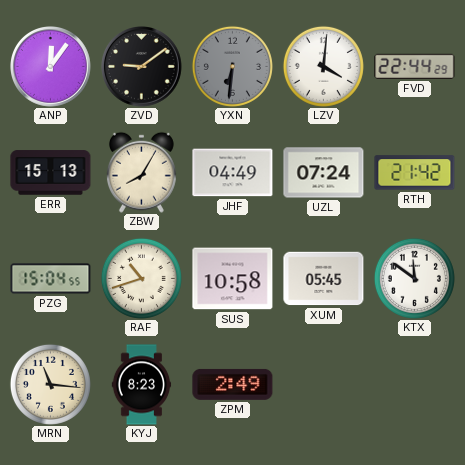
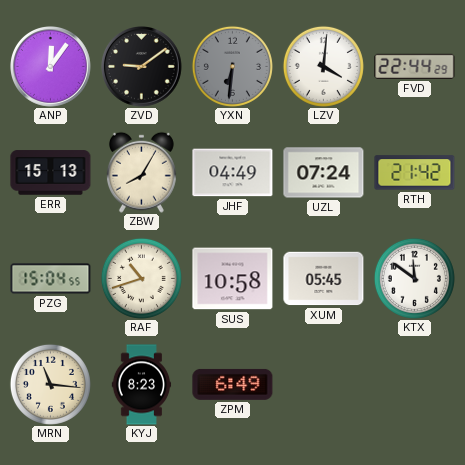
ZPM: 2:49 -> 6:49 (233, 384)
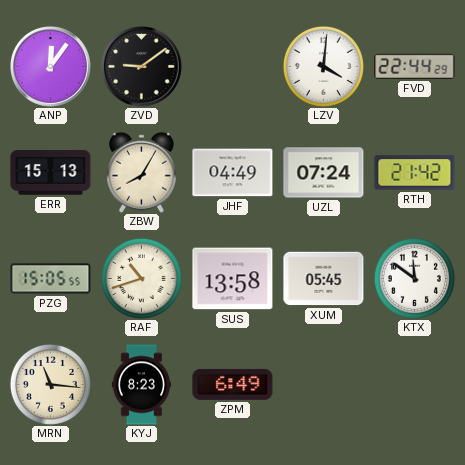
YXN: 6:31 -> none (232, 66)
PZG: 15:04 -> 15:05 (51, 279)
SUS: 10:58 -> 13:58 (233, 279)
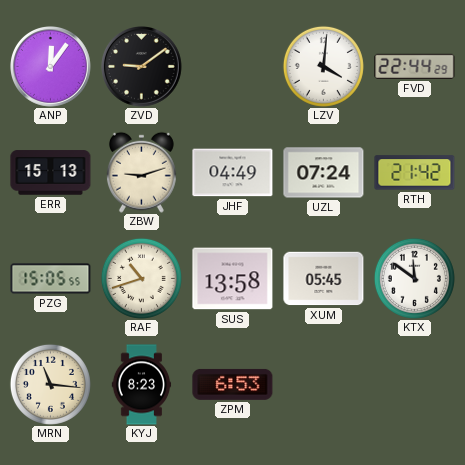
ZBW: 8:05 -> 9:12 (141, 172)
ZPM: 6:49 -> 6:53 (233, 384)
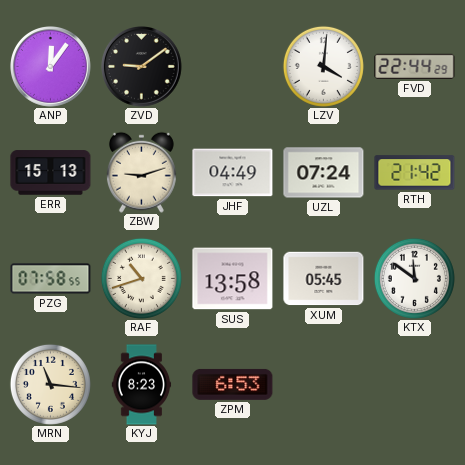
PZG: 15:05 -> 07:58 (51, 279)
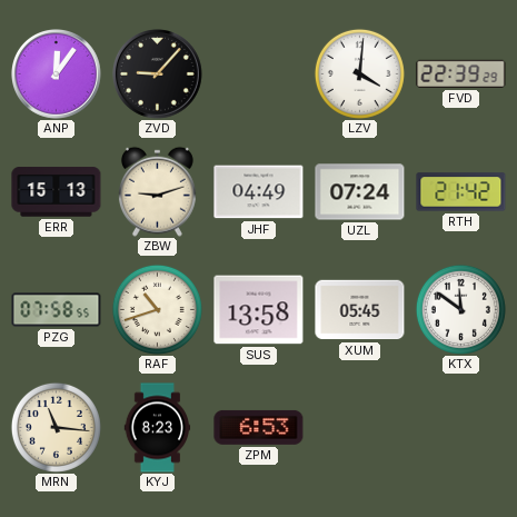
ZVD: 9:09 -> 9:07 (158, 74)
FVD: 22:44 -> 22:39 (461, 73)
